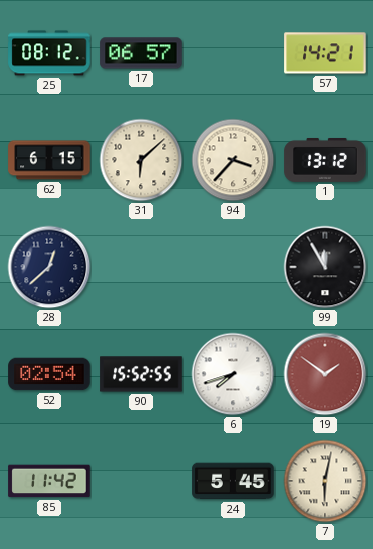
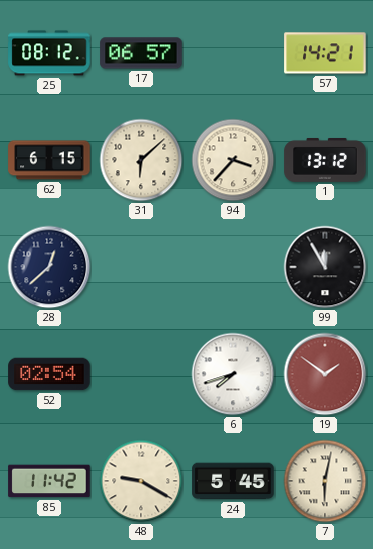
90: 15:52 -> none (141, 374)
48: none -> 9:20 (141, 481)
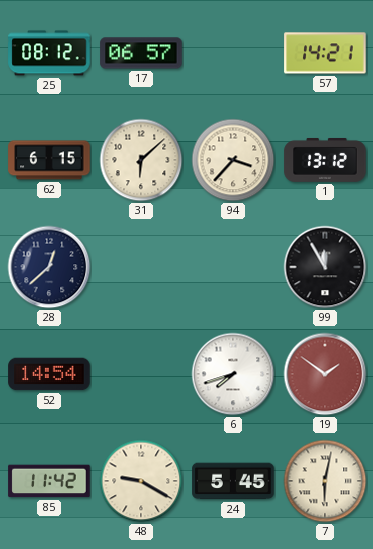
52: 02:54 -> 14:54 (49, 374)
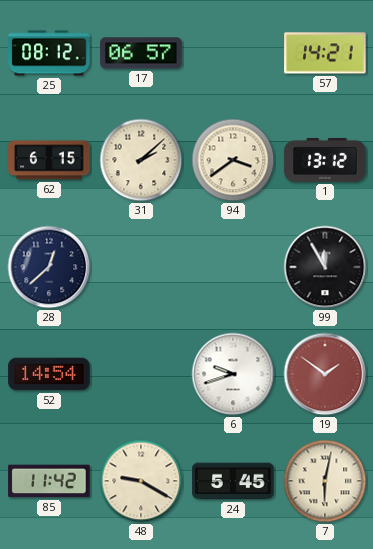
31: 6:08 -> 2:08 (141, 160)
94: 3:37 -> 3:39 (233, 160)
6: 7:42 -> 9:42 (233, 374)
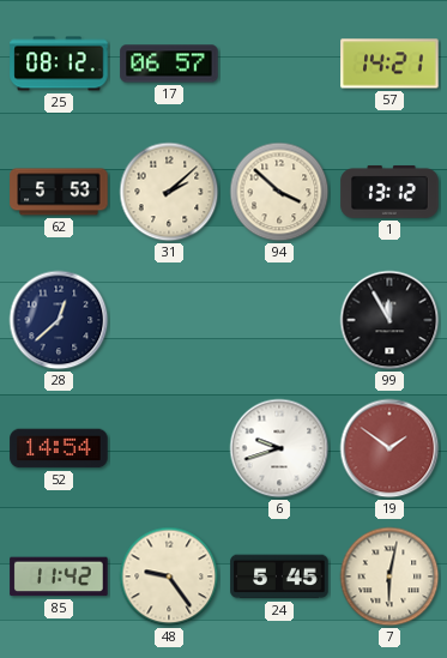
62: 6:15 -> 5:53 (59, 192)
94: 3:39 -> 3:52 (279, 192)
48: 9:20 -> 9:24 (169, 576)
